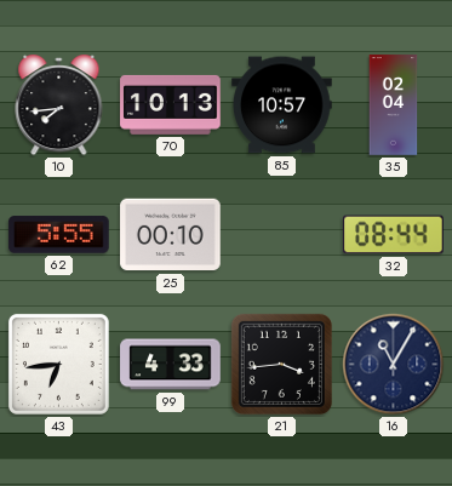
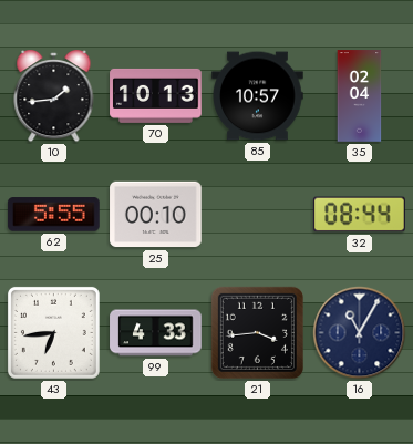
10: 7:44 -> 1:44 (54, 97)
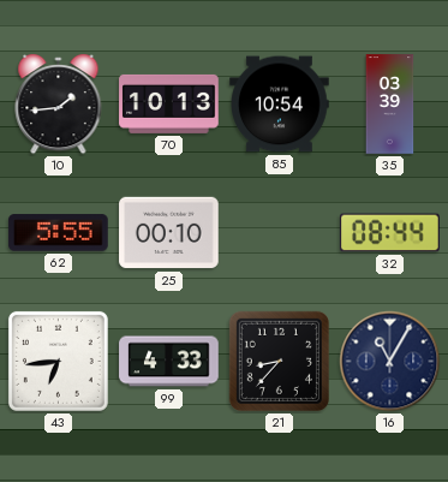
85: 10:57 -> 10:54 (280, 105)
35: 02:04 -> 03:39 (390, 105)
21: 3:44 -> 8:37 (279, 361)
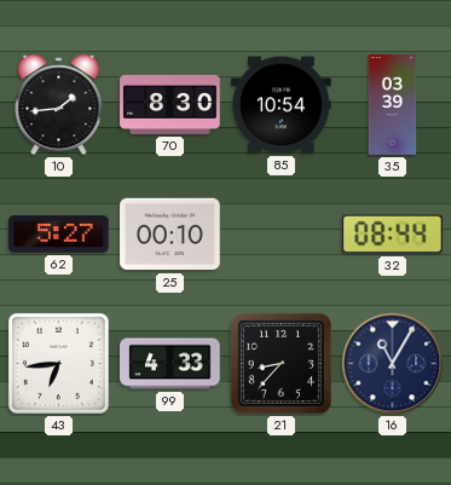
70: 10:13 -> 8:30 (170, 104)
62: 5:55 -> 5:27 (59, 235)
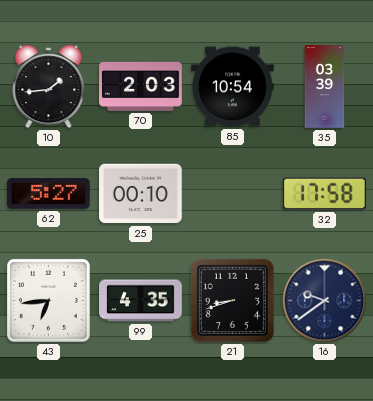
70: 8:30 -> 2:03 (141, 86)
32: 08:44 -> 17:58 (325, 194)
99: 4:33 -> 4:35 (141, 301)
21: 8:37 -> 8:42 (232, 300)
16: 11:05 -> 9:39 (325, 301)
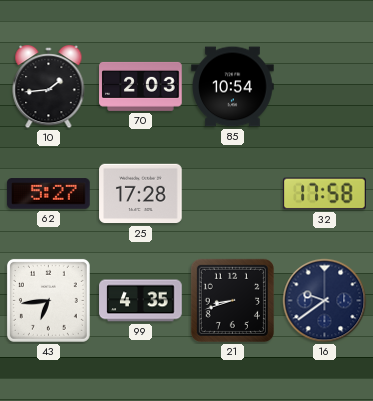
35: 03:39 -> none (325, 87)
25: 00:10 -> 17:28 (141, 194)
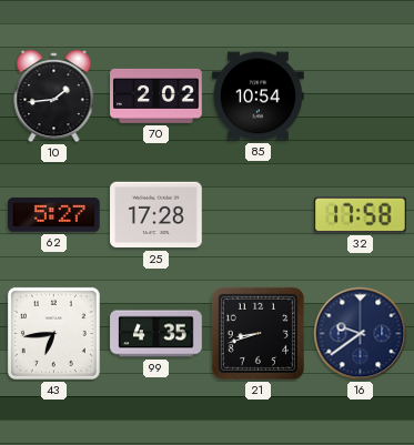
70: 2:03 -> 2:02 (156, 95)
